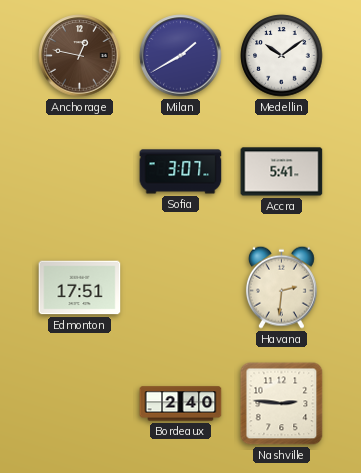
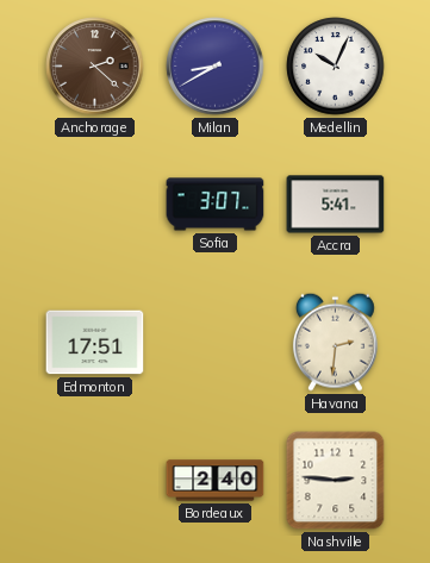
Anchorage: 12:47 -> 2:22 (95, 67)
Milan: 1:40 -> 8:40 (216, 67)
Medellin: 10:09 -> 10:04 (336, 67)
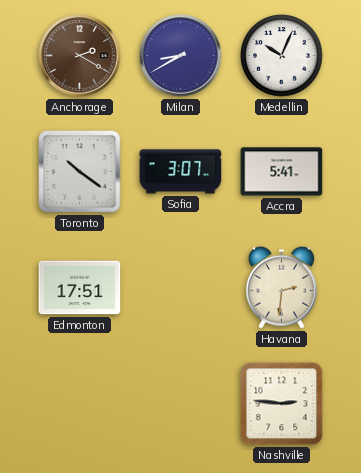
Anchorage: 2:22 -> 2:20 (80, 56)
Toronto: none -> 10:21 (80, 172)
Bordeaux: 2:40 -> none (216, 481)
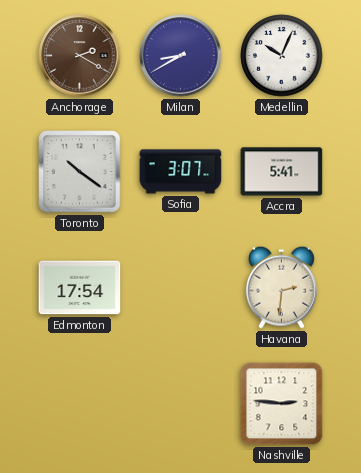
Edmonton: 17:51 -> 17:54 (80, 288)
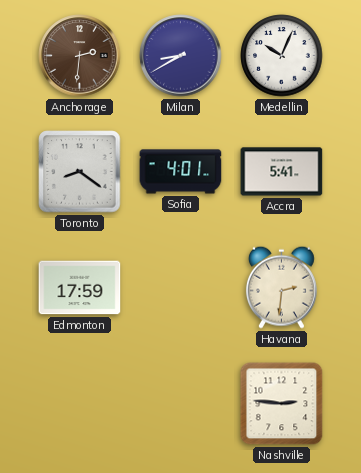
Anchorage: 2:20 -> 2:31 (80, 56)
Toronto: 10:21 -> 8:21 (80, 172)
Sofia: 3:07 -> 4:01 (181, 172)
Edmonton: 17:54 -> 17:59 (80, 288)
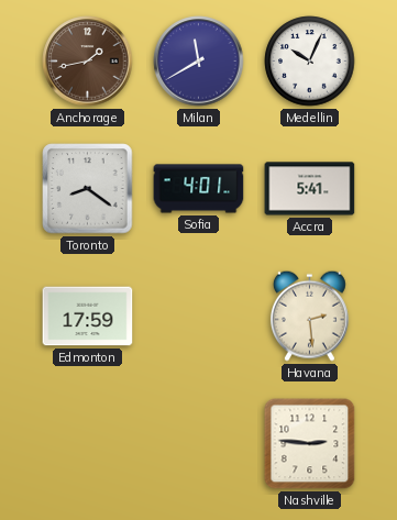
Anchorage: 2:31 -> 1:43 (88, 62)
Milan: 8:40 -> 11:40 (199, 62)
Havana: 2:31 -> 2:29 (309, 316)
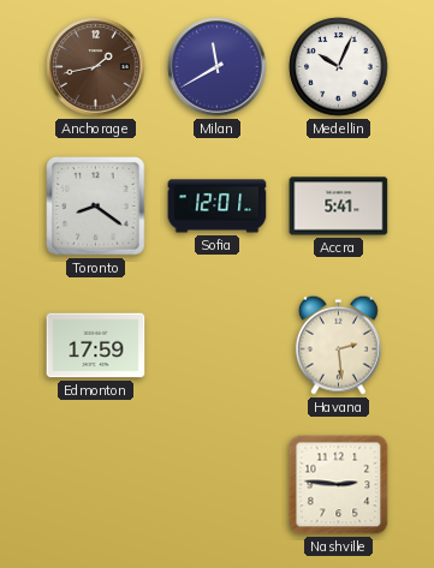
Sofia: 4:01 -> 12:01 (218, 207)
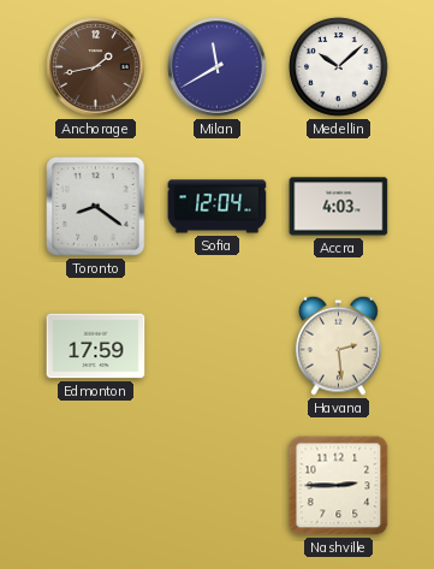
Medellin: 10:04 -> 10:08 (339, 67)
Sofia: 12:01 -> 12:04 (218, 207)
Accra: 5:41 -> 4:03 (339, 207)
Nashville: 2:46 -> 2:45 (339, 486)
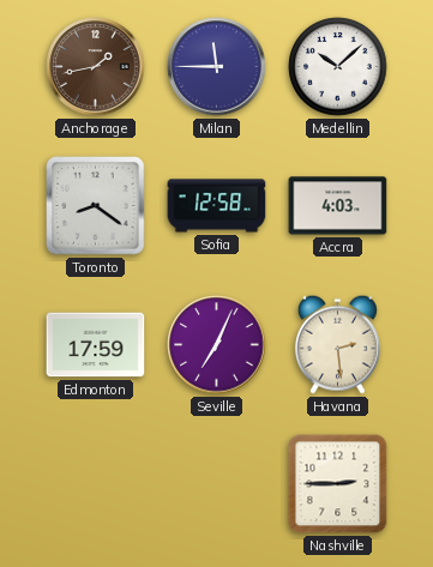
Milan: 11:40 -> 11:45 (217, 67)
Sofia: 12:04 -> 12:58 (217, 206)
Seville: none -> 7:04 (217, 345)
